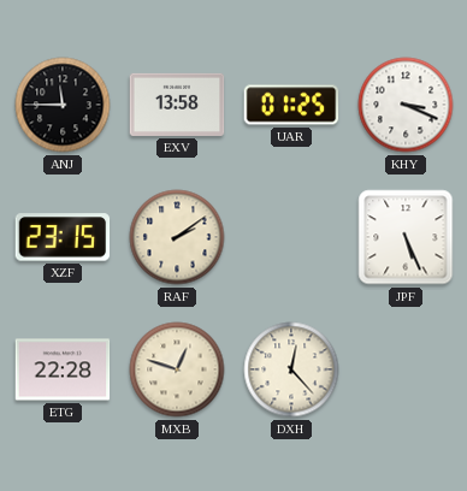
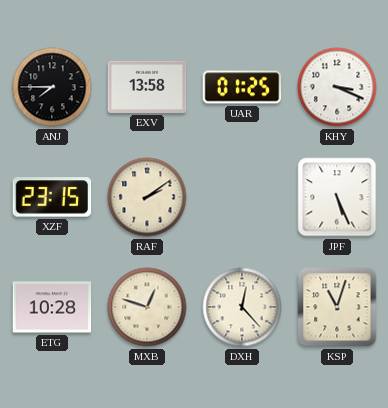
ANJ: 11:45 -> 7:45 (52, 87)
ETG: 22:28 -> 10:28 (52, 307)
KSP: none -> 11:03 (337, 307)
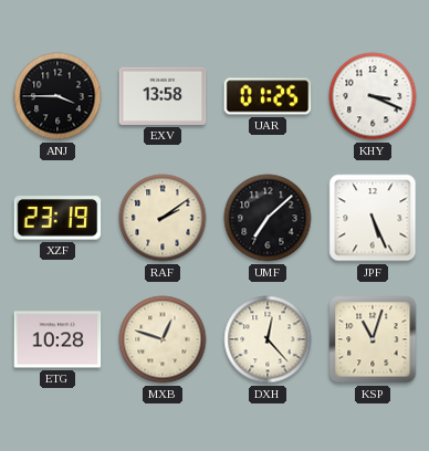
ANJ: 7:45 -> 3:45 (57, 96)
XZF: 23:15 -> 23:19 (57, 218)
UMF: none -> 7:08 (268, 218)
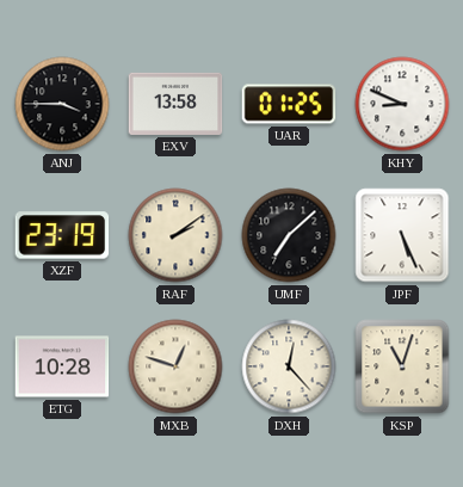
KHY: 3:19 -> 8:49 (402, 104)
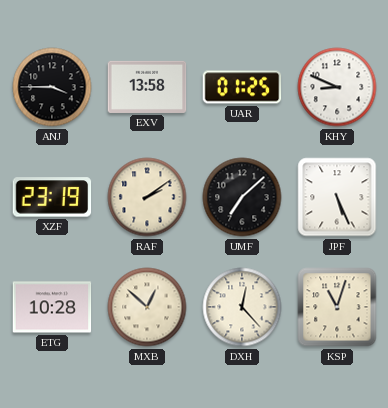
MXB: 12:48 -> 12:52 (147, 307)
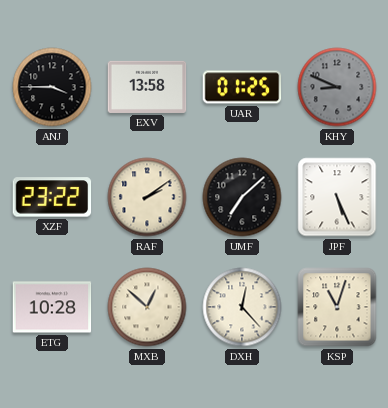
KHY dial: white -> grey (337, 87)
XZF: 23:19 -> 23:22 (52, 197)
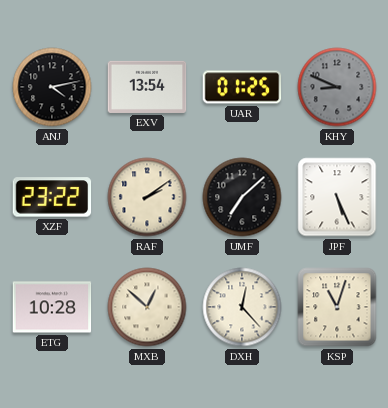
ANJ: 3:45 -> 4:13 (52, 87)
EXV: 13:58 -> 13:54 (147, 87)
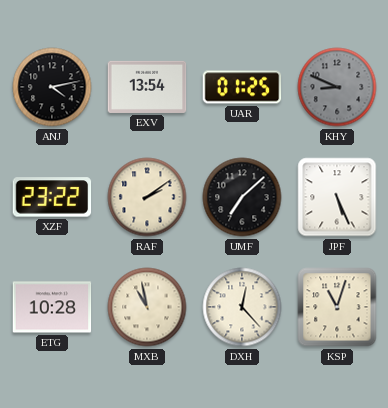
MXB: 12:52 -> 10:58 (147, 307)
